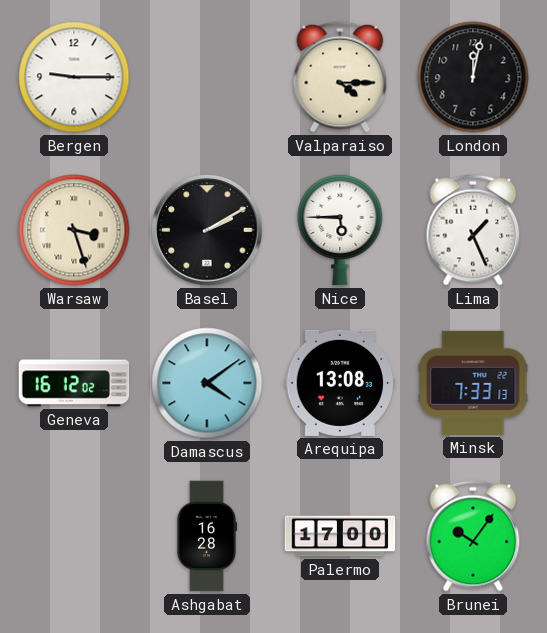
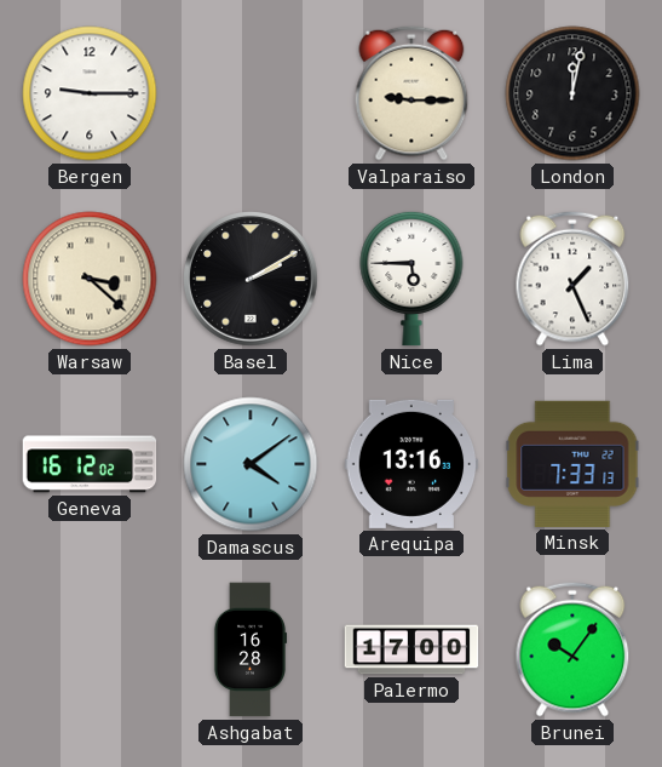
Valparaiso: 4:15 -> 9:15 (411, 93)
Warsaw: 3:27 -> 3:22 (90, 279)
Arequipa: 13:08 -> 13:16 (411, 464)
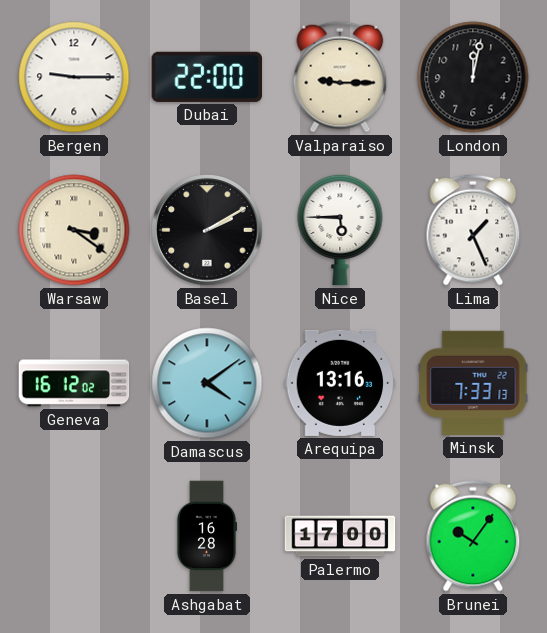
Dubai: none -> 22:00 (206, 77)
Warsaw: 3:22 -> 3:21 (74, 230)
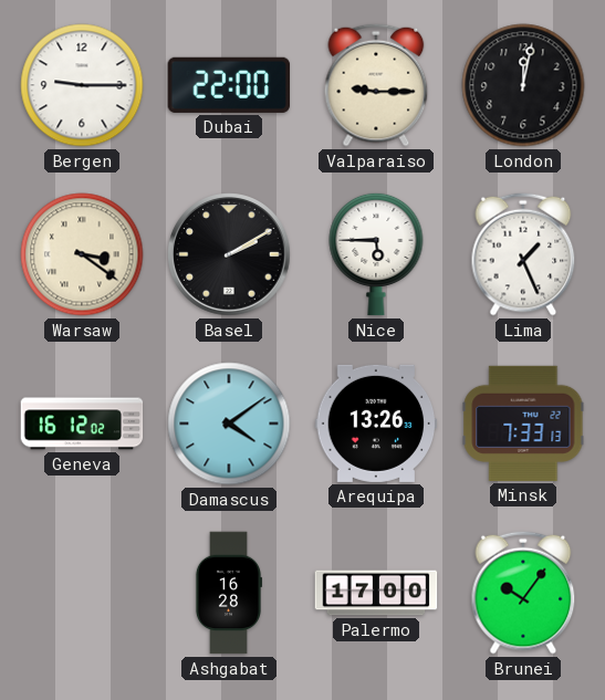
Arequipa: 13:16 -> 13:26 (376, 424)
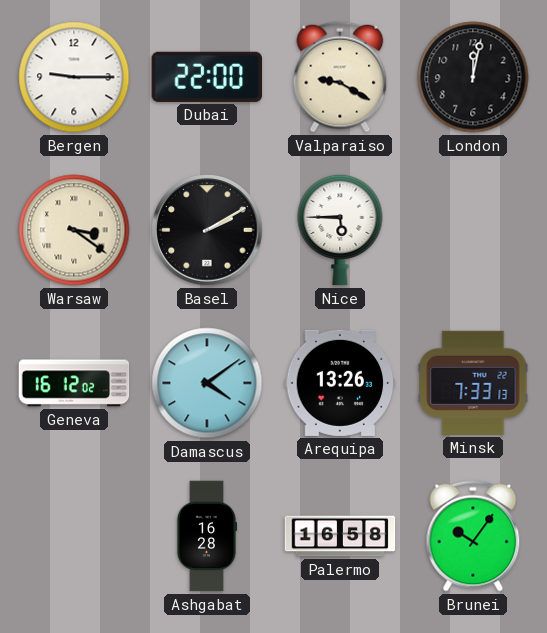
Valparaiso: 9:15 -> 9:20 (340, 77)
Lima: 1:26 -> none (523, 254)
Palermo: 17:00 -> 16:58 (340, 536)
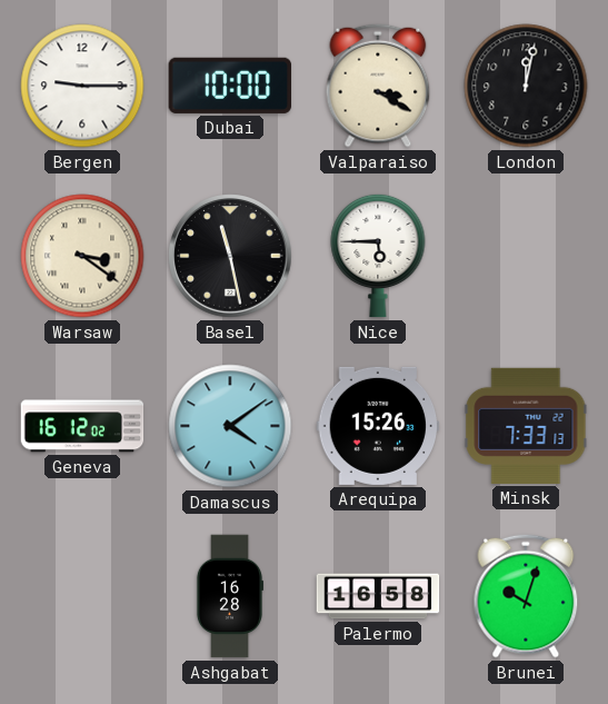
Dubai: 22:00 -> 10:00 (229, 86)
Valparaiso: 9:20 -> 3:20 (378, 86)
Basel: 2:10 -> 11:28 (230, 256)
Arequipa: 13:26 -> 15:26 (378, 426)
Brunei: 10:06 -> 10:03 (526, 596)
